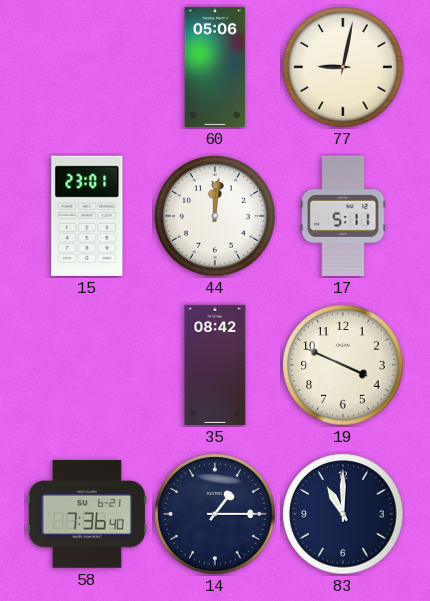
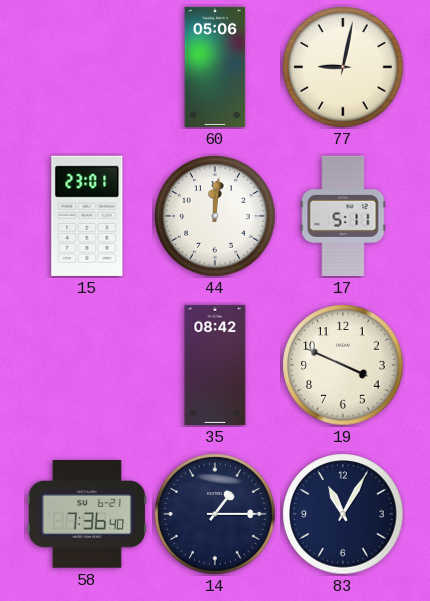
83: 11:00 -> 11:05 (343, 514)
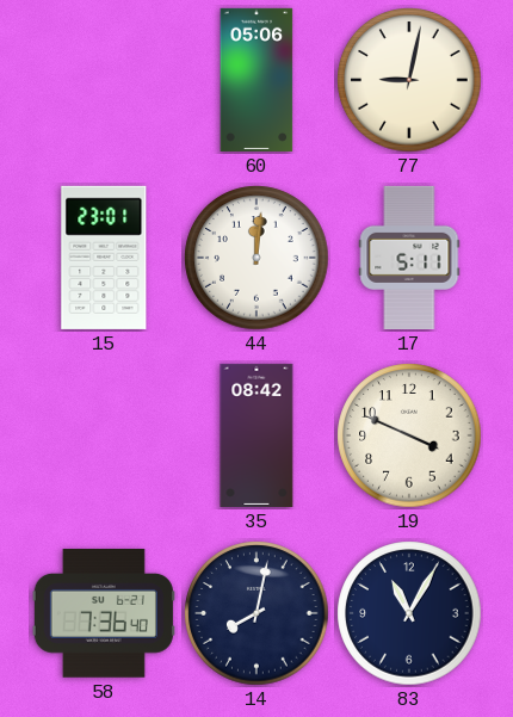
14: 1:15 -> 8:02 (256, 613)
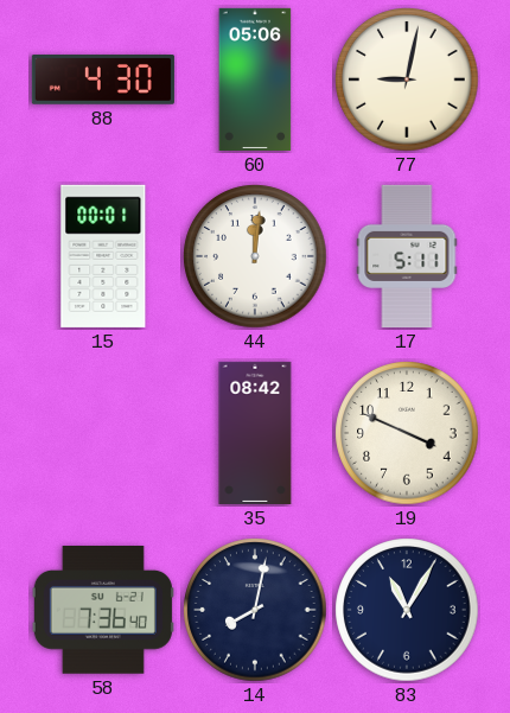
88: none -> 4:30 (103, 81)
15: 23:01 -> 00:01 (103, 256)
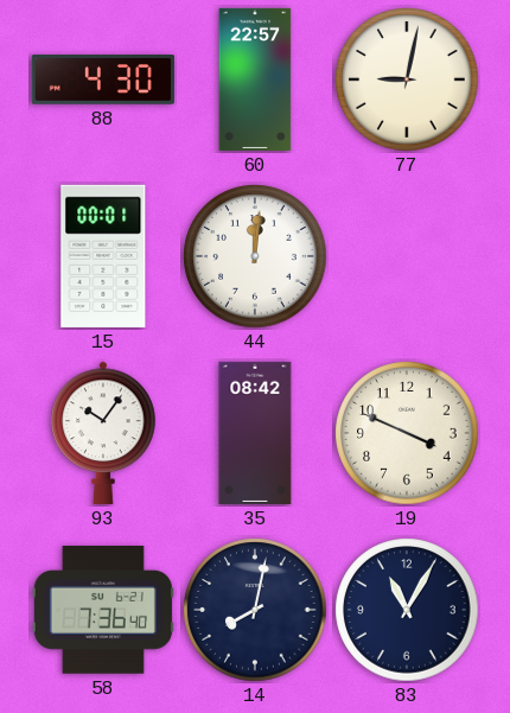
60: 05:06 -> 22:57 (255, 79)
17: 5:11 -> none (407, 256)
93: none -> 10:06 (103, 433)
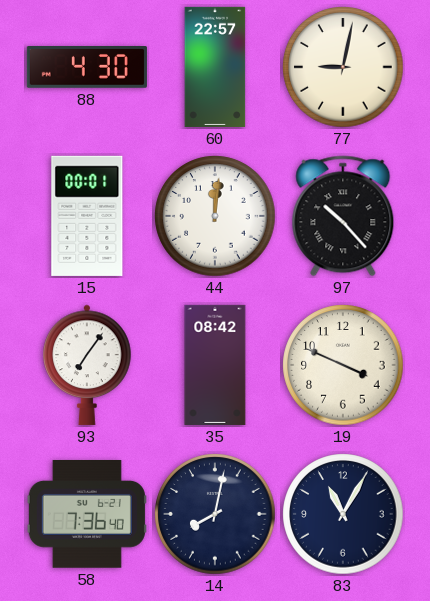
97: none -> 10:23 (343, 216)
93: 10:06 -> 7:06 (87, 365)
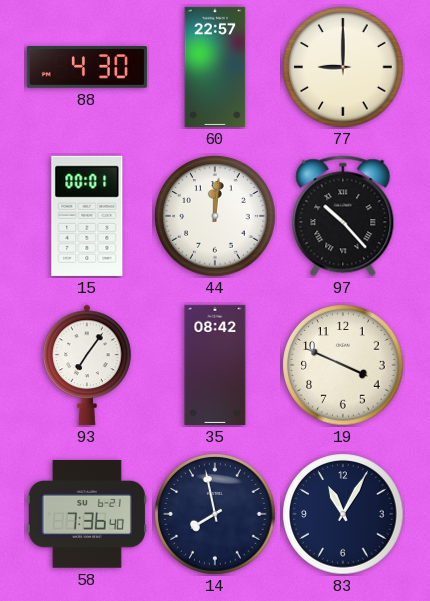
77: 9:02 -> 9:00 (343, 67)
14: 8:02 -> 7:58 (215, 514)
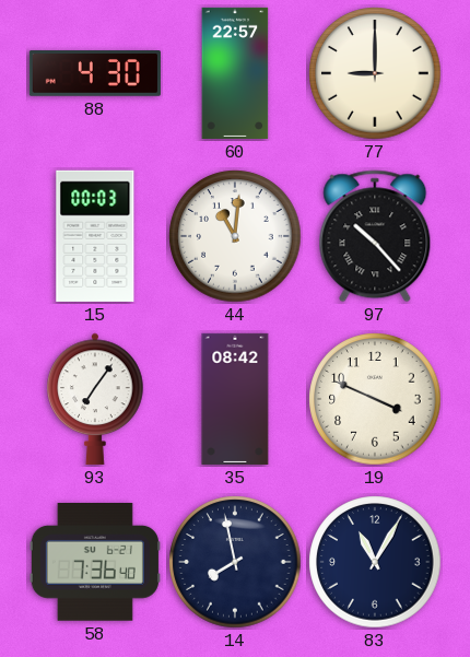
15: 00:01 -> 00:03 (95, 236)
44: 12:01 -> 11:01 (235, 236)
